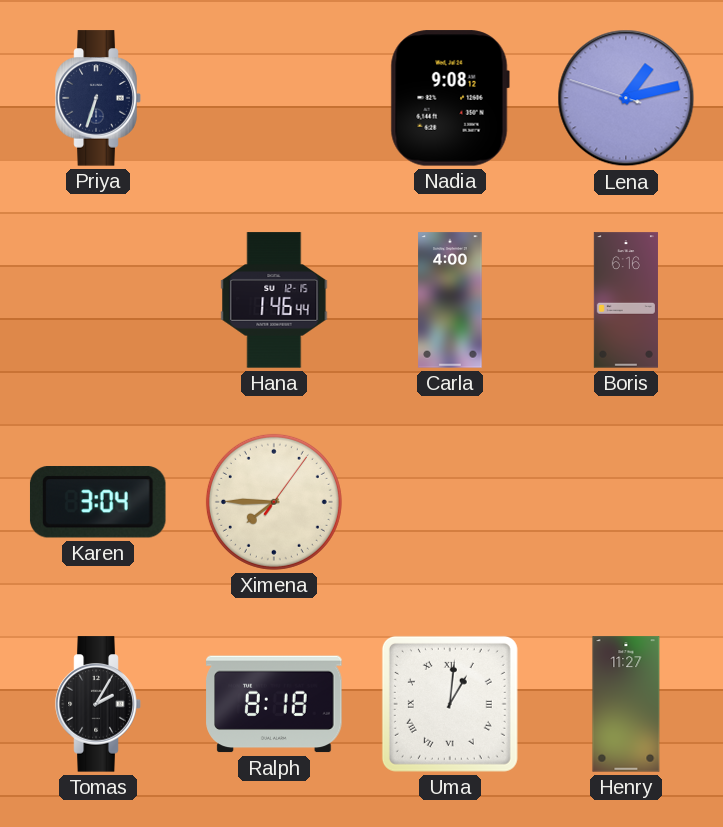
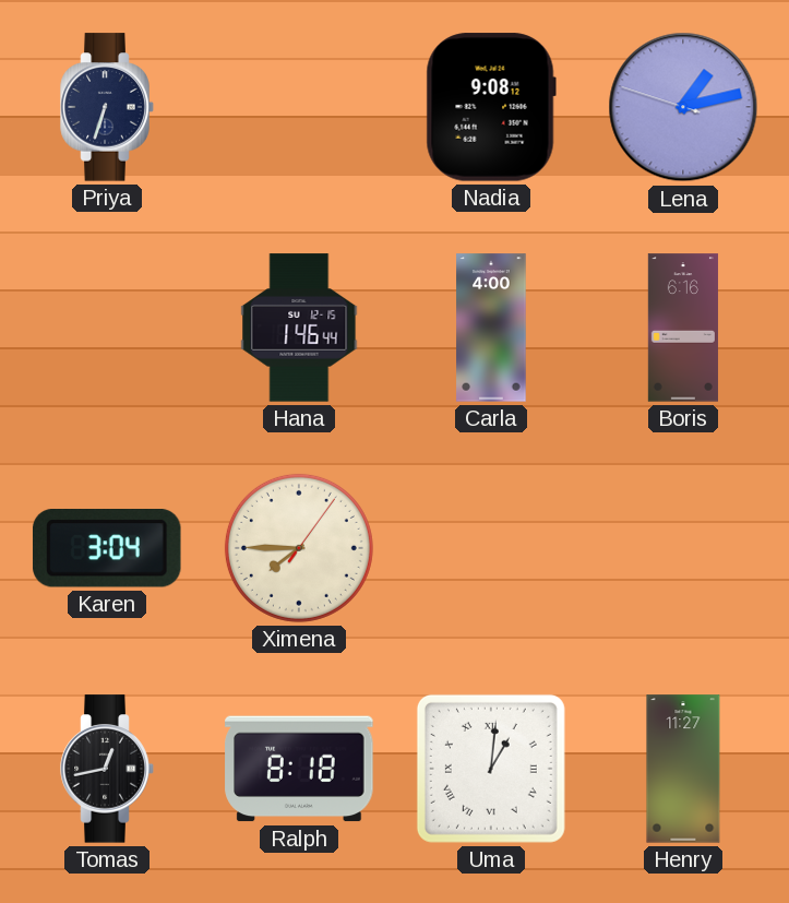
Tomas: 2:05 -> 12:43 (107, 769)
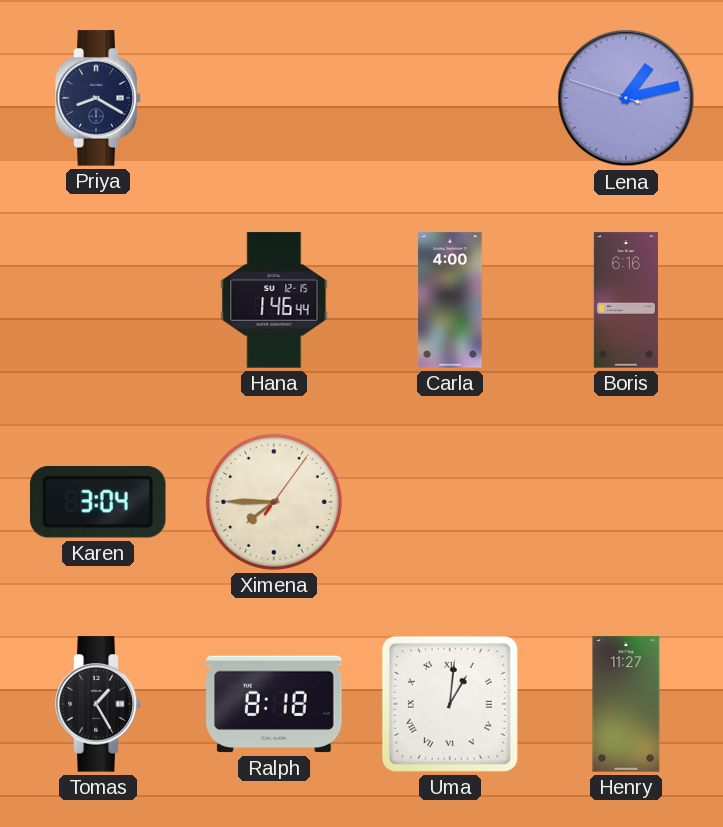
Priya: 6:33 -> 8:20 (98, 98)
Nadia: 9:08 -> none (491, 107)
Tomas: 12:43 -> 1:25 (98, 704)
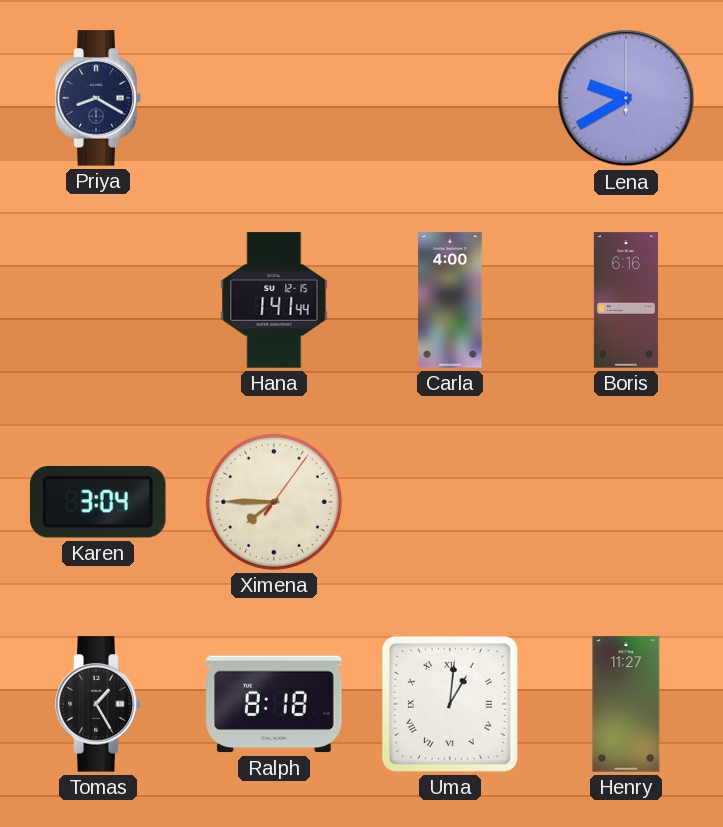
Lena: 1:12 -> 9:40 (626, 98)
Hana: 1:46 -> 1:41 (274, 300)
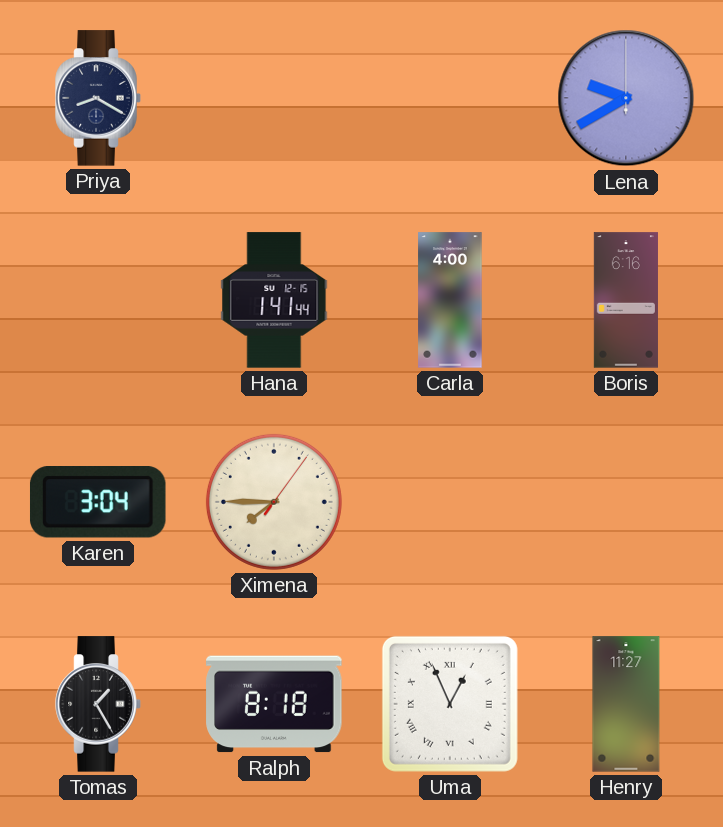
Uma: 1:01 -> 12:56 (450, 704)
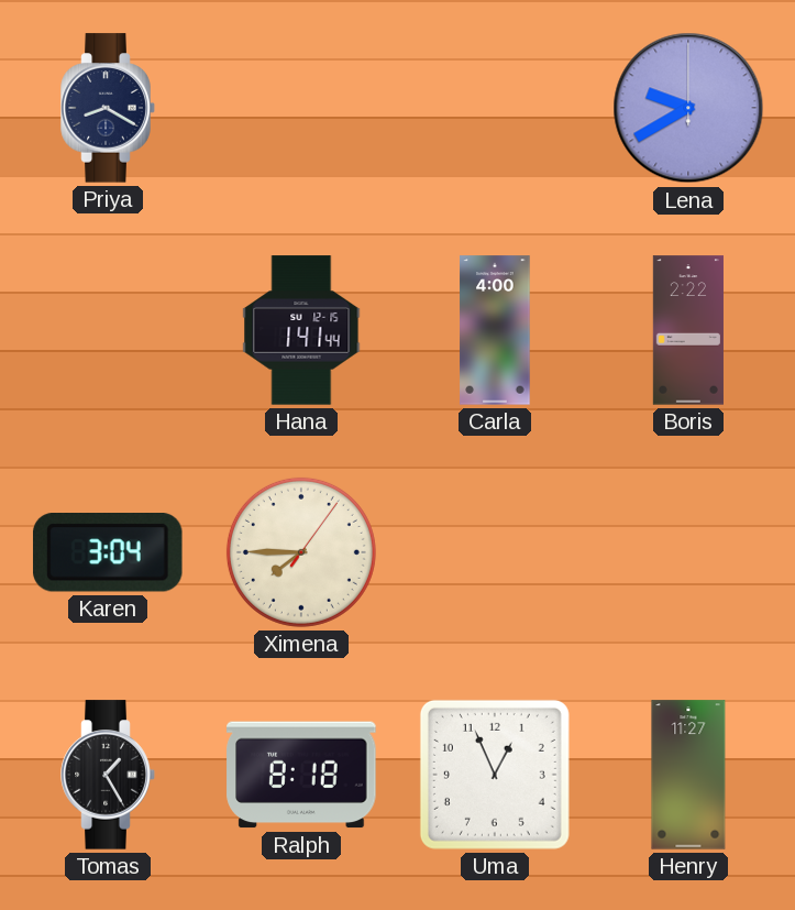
Boris: 6:16 -> 2:22 (688, 330)
Uma numerals: Roman -> Arabic (495, 775)
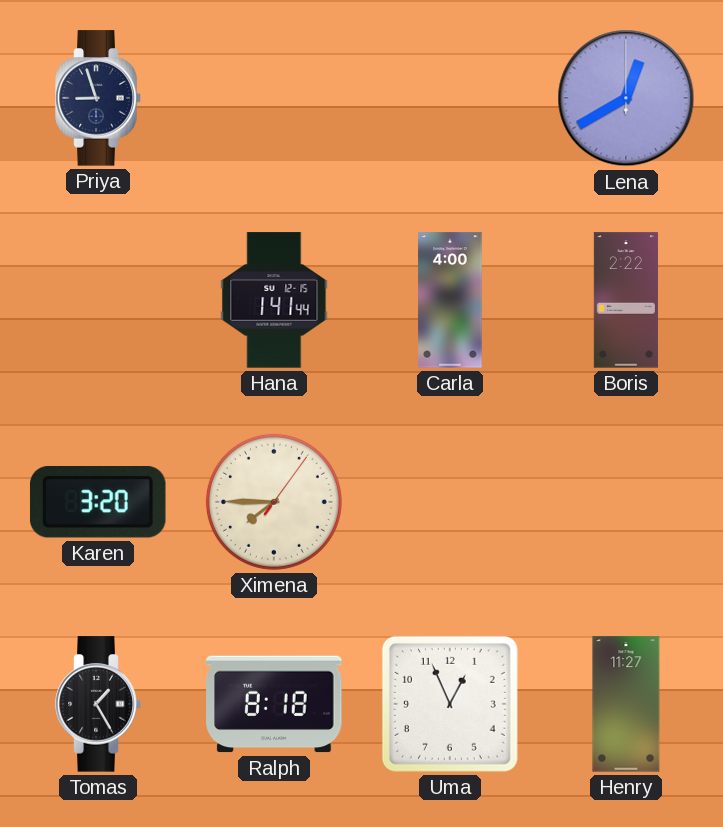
Priya: 8:20 -> 8:57 (98, 98)
Lena: 9:40 -> 12:40 (626, 98)
Karen: 3:04 -> 3:20 (98, 503)
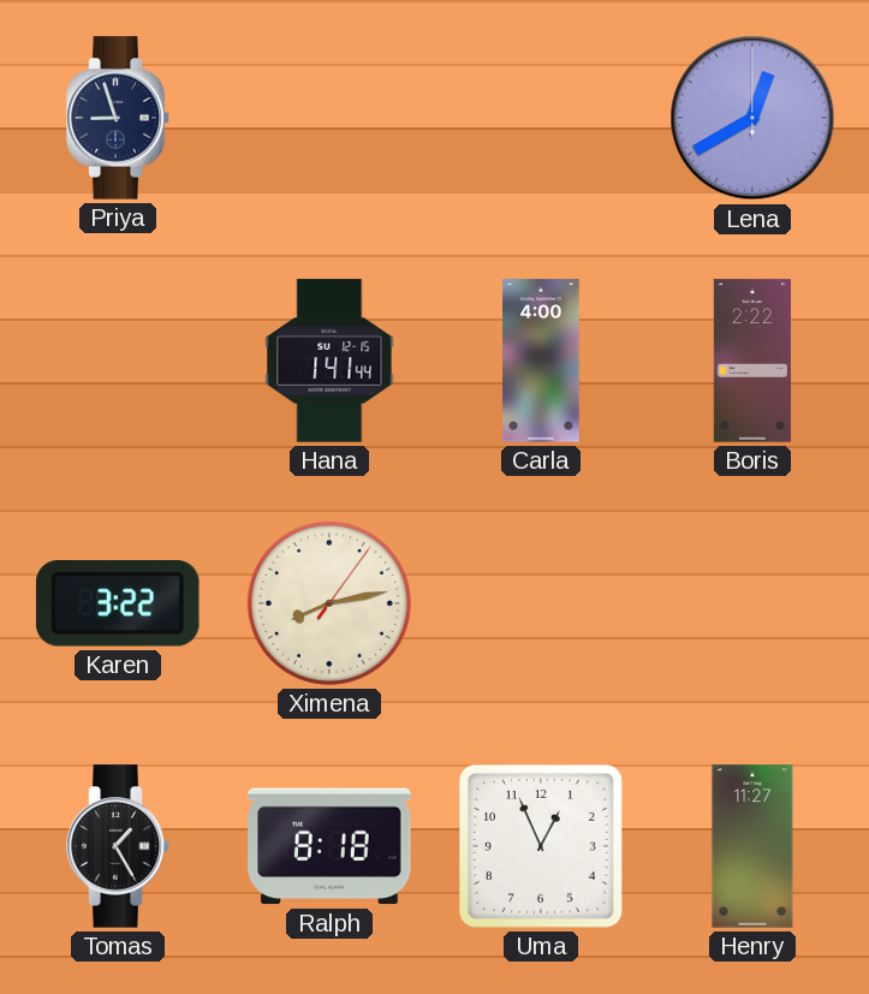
Karen: 3:20 -> 3:22 (118, 605)
Ximena: 7:45 -> 8:13 (329, 603)
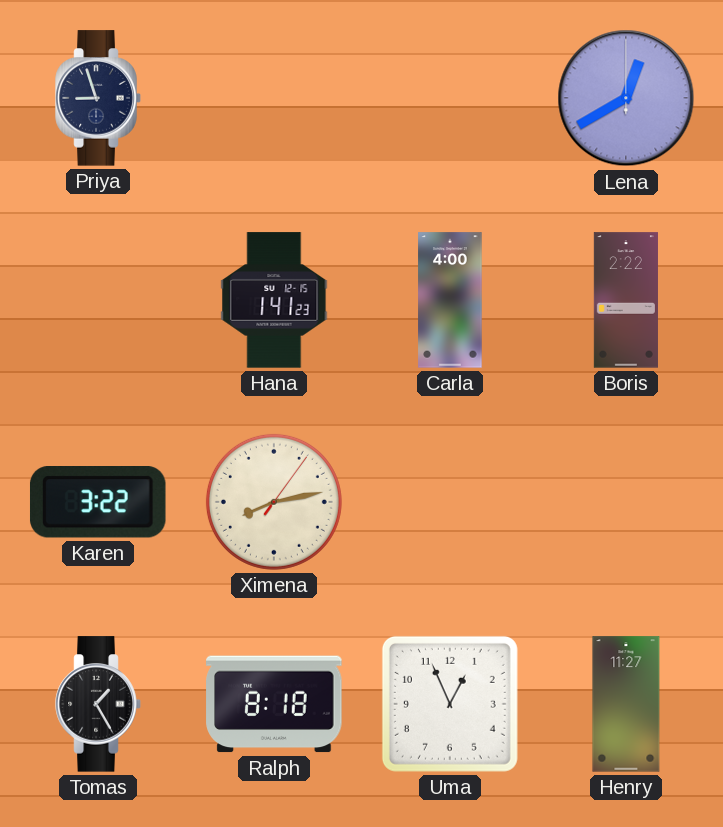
Hana: 1:41:44 -> 1:41:23 (274, 300)
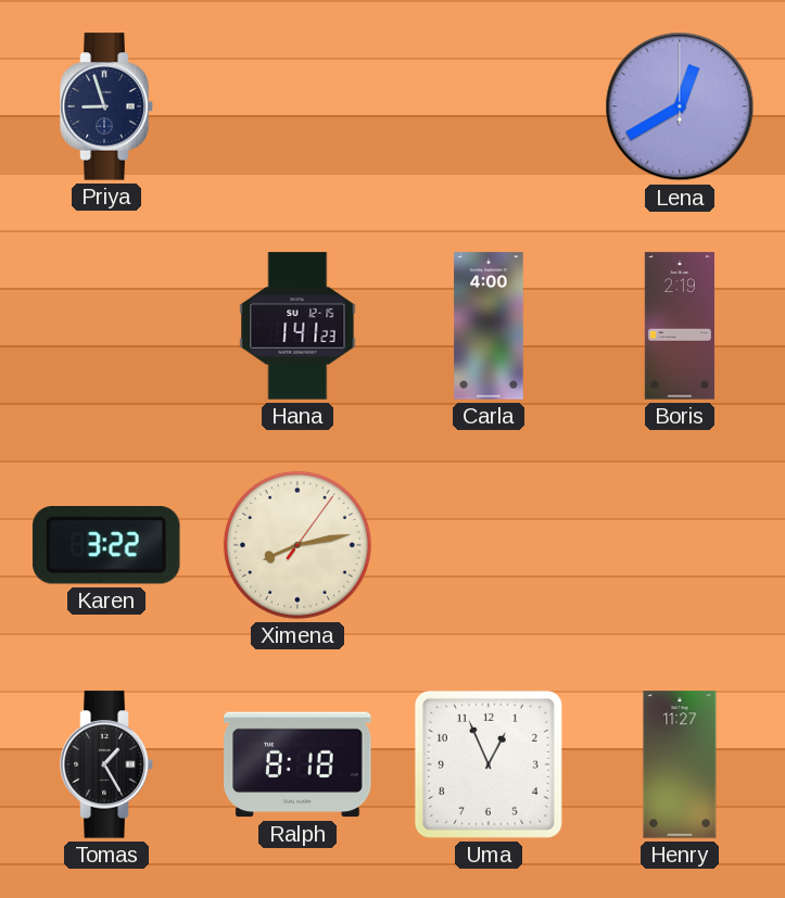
Boris: 2:22 -> 2:19 (680, 326)
